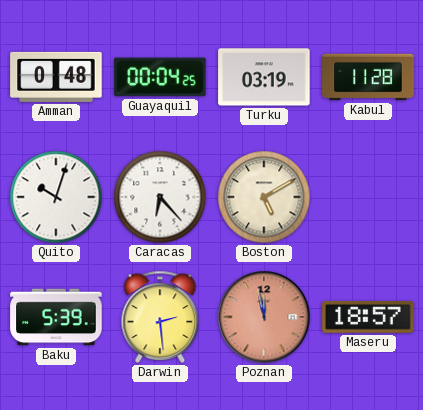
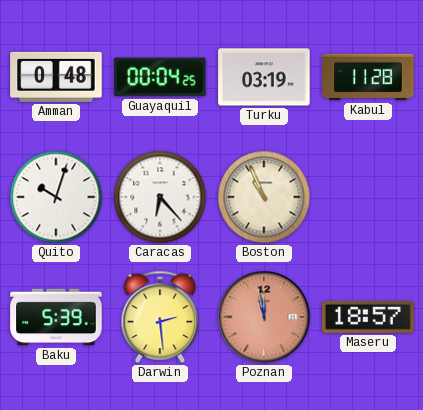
Boston: 5:10 -> 10:56 (264, 197)
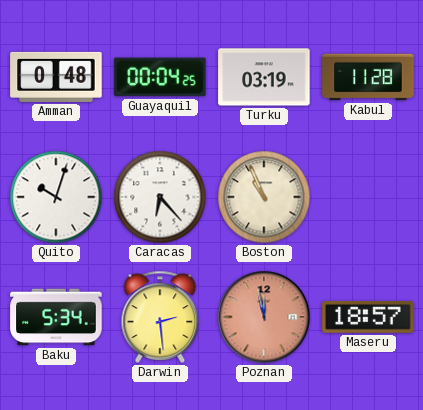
Baku: 5:39 -> 5:34 (56, 317)
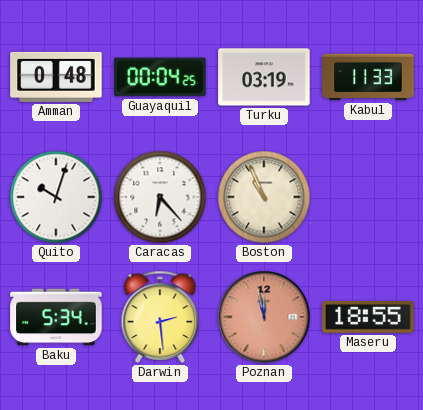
Kabul: 11:28 -> 11:33 (368, 77)
Maseru: 18:57 -> 18:55 (368, 317)
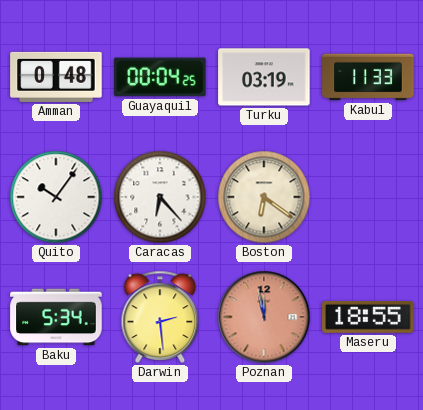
Quito: 10:03 -> 10:06 (56, 197)
Boston: 10:56 -> 6:21 (264, 197)
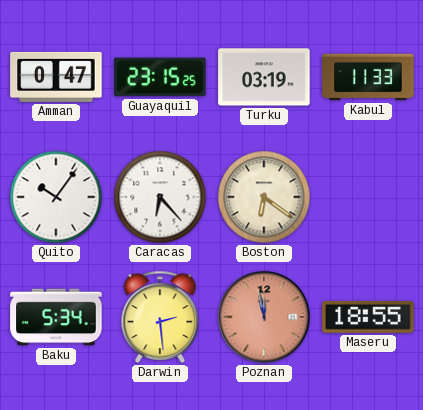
Amman: 0:48 -> 0:47 (56, 77)
Guayaquil: 00:04 -> 23:15 (160, 77)
